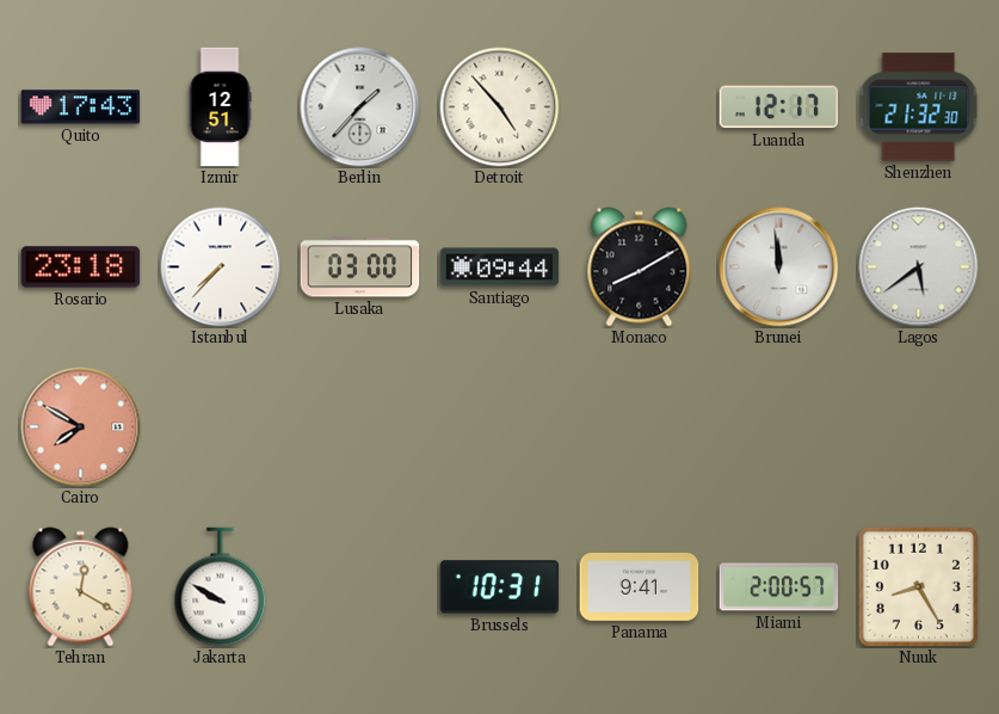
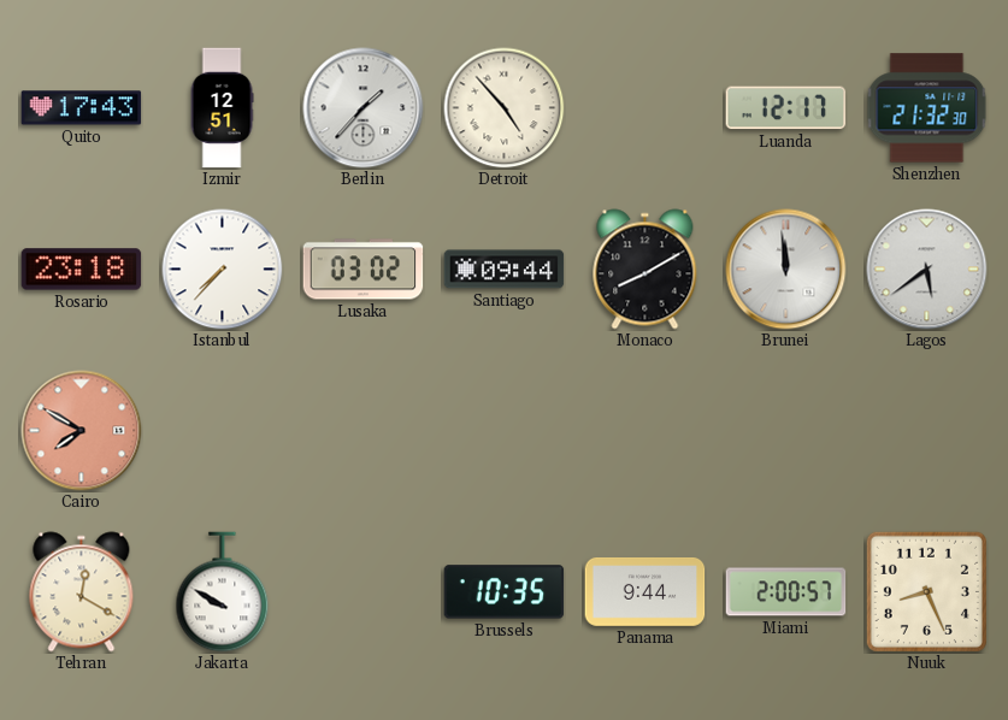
Lusaka: 03:00 -> 03:02 (364, 270)
Brussels: 10:31 -> 10:35 (505, 592)
Panama: 9:41 -> 9:44 (646, 592)
Nuuk: 8:25 -> 8:26 (926, 591)
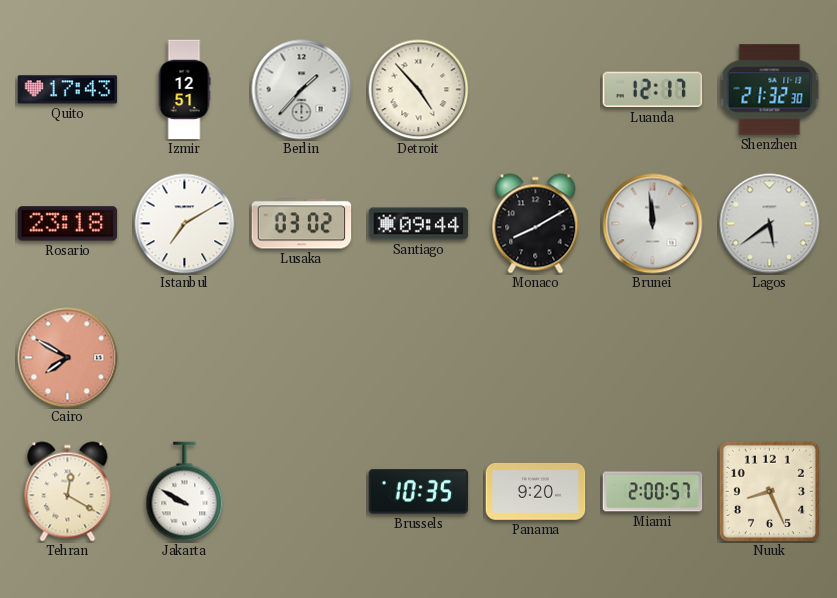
Istanbul: 7:37 -> 7:10 (185, 224)
Panama: 9:44 -> 9:20 (536, 492)
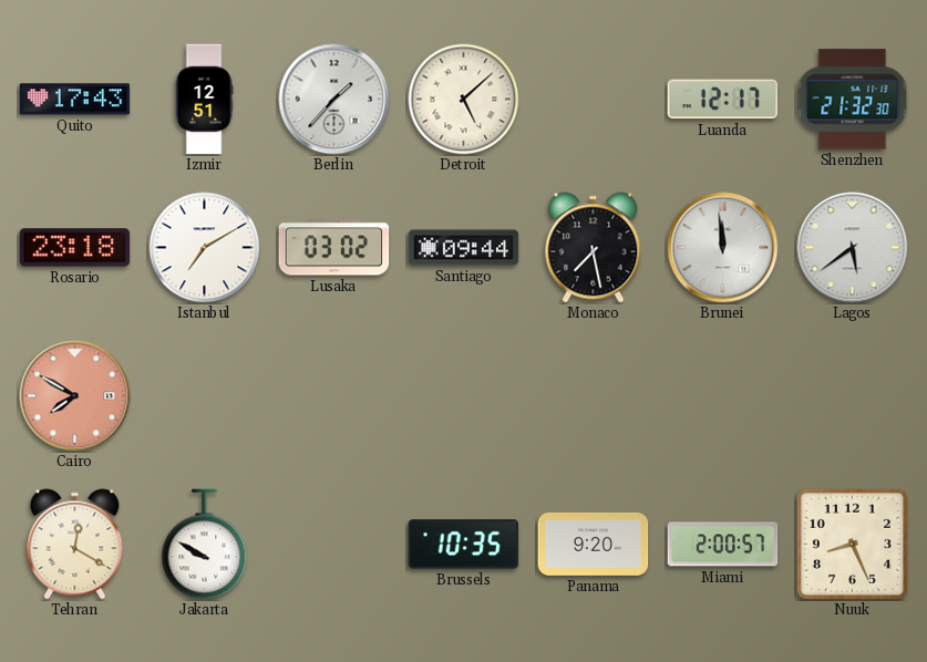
Detroit: 4:53 -> 5:08 (464, 100)
Monaco: 8:10 -> 7:28 (594, 248)
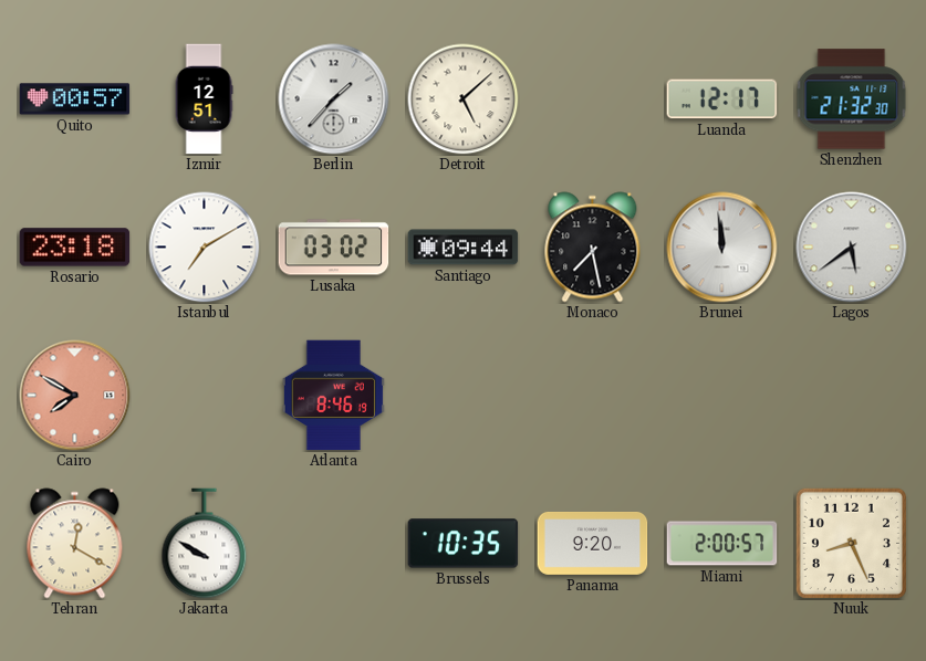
Quito: 17:43 -> 00:57 (75, 99)
Atlanta: none -> 8:46 (333, 396)
